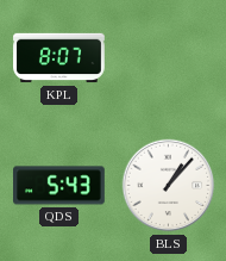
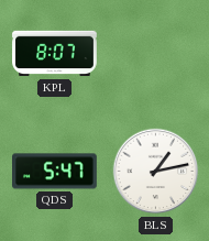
QDS: 5:43 -> 5:47 (55, 172)
BLS: 1:07 -> 1:13 (156, 172)
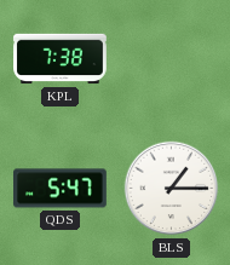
KPL: 8:07 -> 7:38 (61, 59)
BLS: 1:13 -> 1:15 (172, 189)
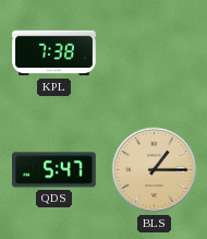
BLS dial: white -> champagne (155, 170)
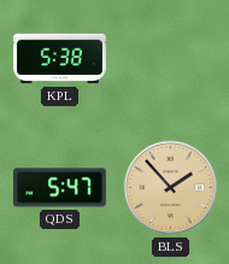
KPL: 7:38 -> 5:38 (60, 59)
BLS: 1:15 -> 1:53 (171, 188)
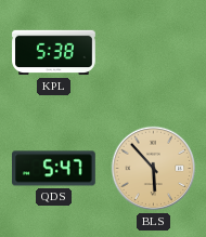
BLS: 1:53 -> 5:53 (154, 169)
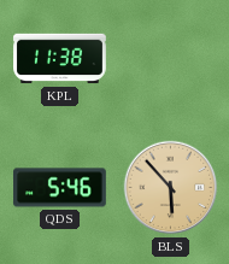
KPL: 5:38 -> 11:38 (60, 59)
QDS: 5:47 -> 5:46 (60, 188)
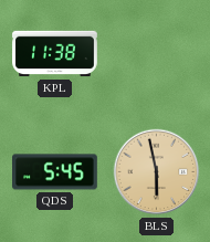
QDS: 5:46 -> 5:45 (55, 172)
BLS: 5:53 -> 5:58 (157, 172)
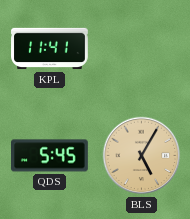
KPL: 11:38 -> 11:41 (50, 49)
BLS: 5:58 -> 5:05 (142, 156)
